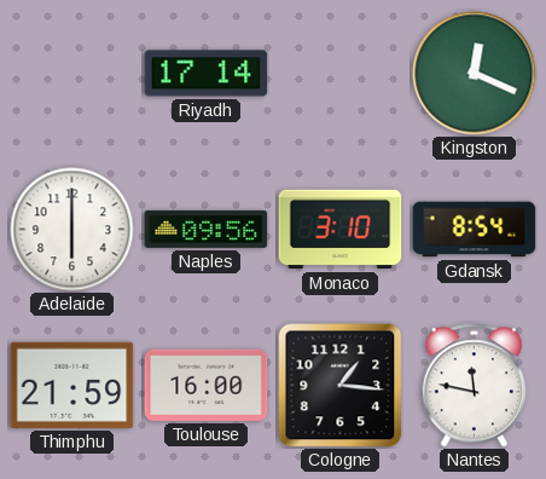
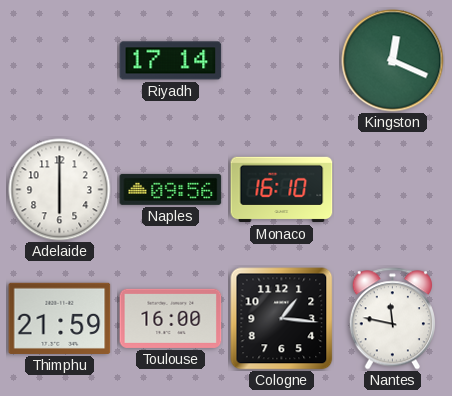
Monaco: 3:10 -> 16:10 (282, 190)
Gdansk: 8:54 -> none (475, 230)
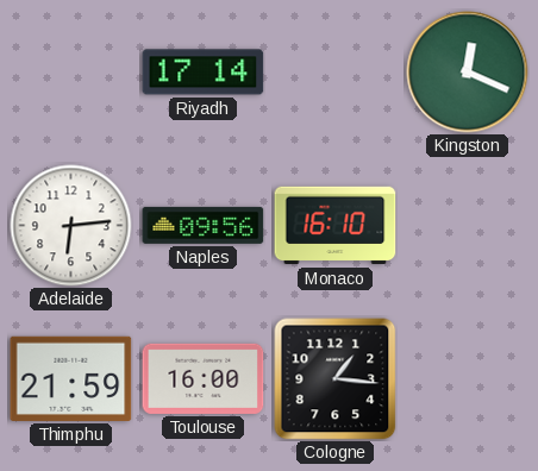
Adelaide: 6:00 -> 6:14 (71, 226)
Nantes: 11:47 -> none (392, 319)
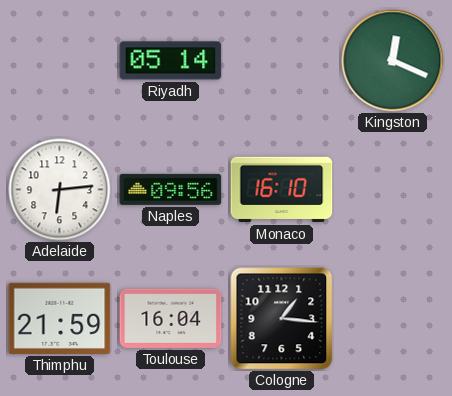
Riyadh: 17:14 -> 05:14 (171, 61)
Toulouse: 16:00 -> 16:04 (171, 318)
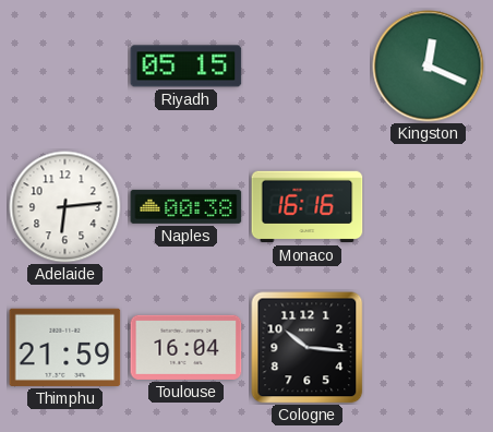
Riyadh: 05:14 -> 05:15 (187, 67)
Naples: 09:56 -> 00:38 (187, 206)
Monaco: 16:10 -> 16:16 (308, 207)
Cologne: 1:16 -> 10:16 (308, 348)
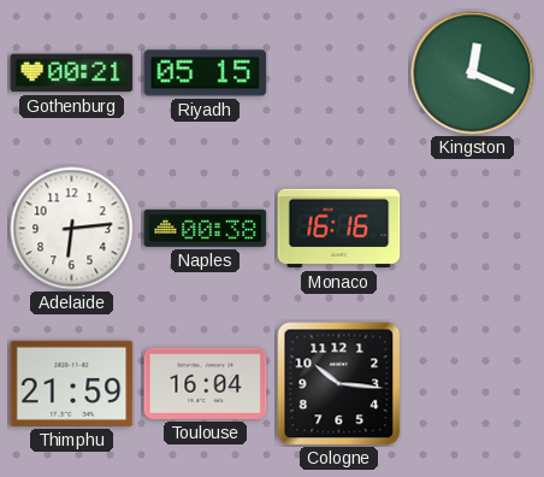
Gothenburg: none -> 00:21 (72, 73)
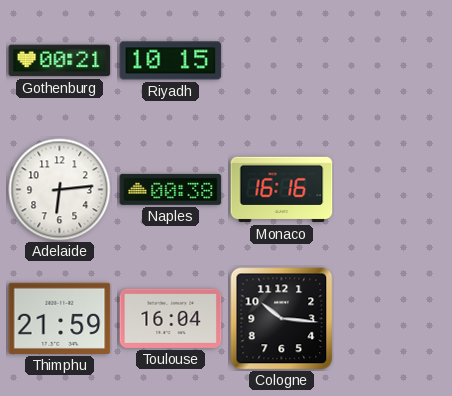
Riyadh: 05:15 -> 10:15 (171, 61)
Kingston: 12:19 -> none (473, 73)
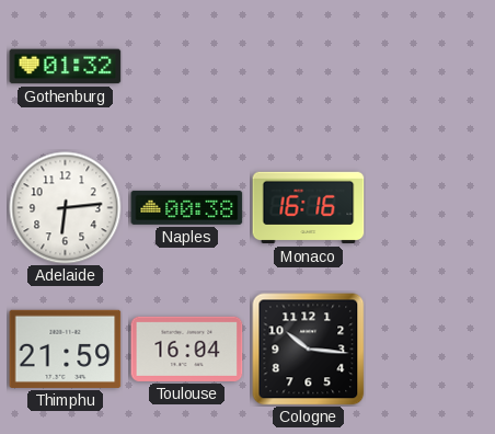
Gothenburg: 00:21 -> 01:32 (66, 67)
Riyadh: 10:15 -> none (171, 61)
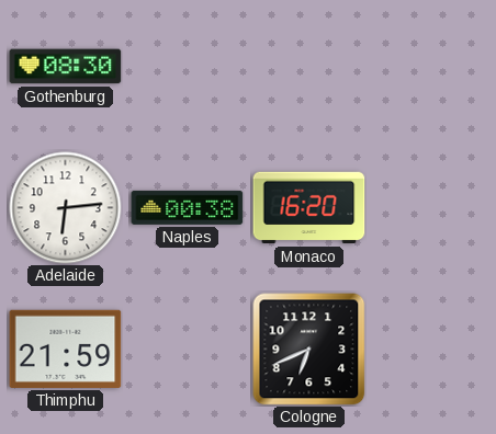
Gothenburg: 01:32 -> 08:30 (66, 67)
Monaco: 16:16 -> 16:20 (309, 208)
Toulouse: 16:04 -> none (187, 349)
Cologne: 10:16 -> 6:41 (309, 350)
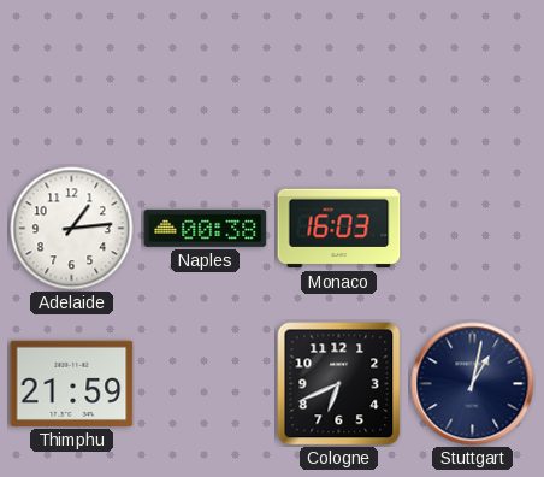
Gothenburg: 08:30 -> none (66, 67)
Adelaide: 6:14 -> 1:14 (72, 229)
Monaco: 16:20 -> 16:03 (339, 229)
Stuttgart: none -> 1:02 (473, 384)
